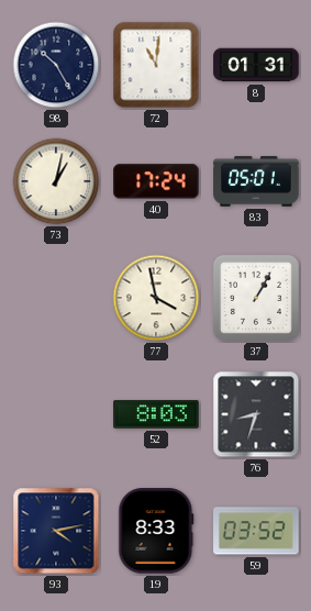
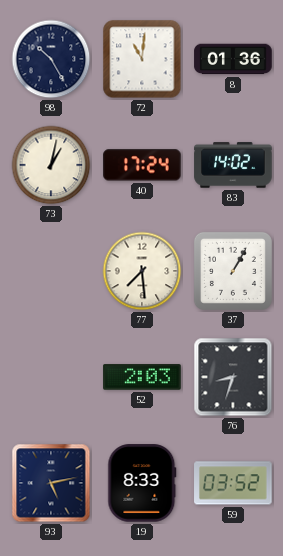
8: 01:31 -> 01:36 (233, 59)
83: 05:01 -> 14:02 (233, 165)
77: 3:58 -> 7:29 (142, 271)
52: 8:03 -> 2:03 (142, 377)
93: 4:13 -> 5:13 (51, 483)
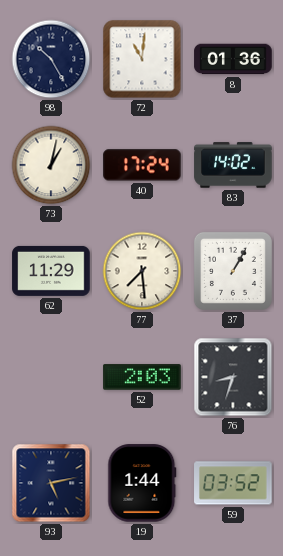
62: none -> 11:29 (51, 271)
19: 8:33 -> 1:44 (142, 483)
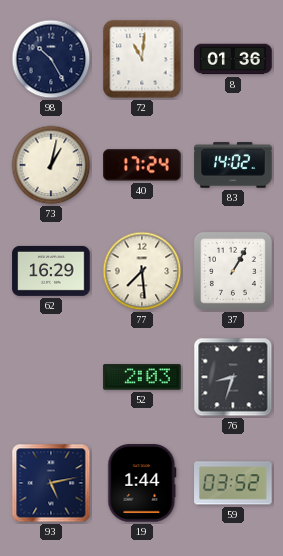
62: 11:29 -> 16:29 (51, 271)
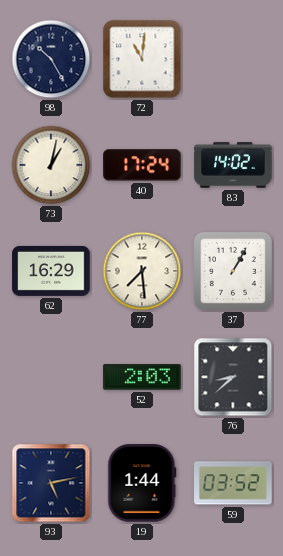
8: 01:36 -> none (233, 59)
76: 8:33 -> 8:38 (233, 377)
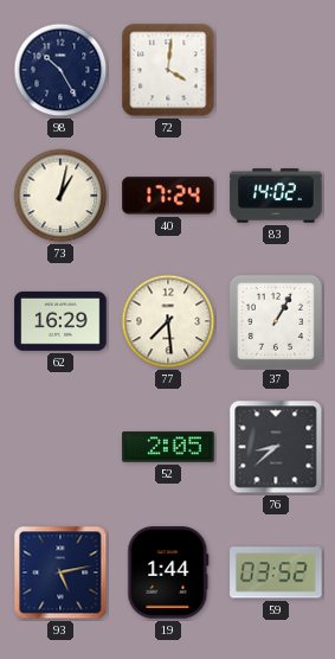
72: 11:01 -> 4:01 (168, 70)
52: 2:03 -> 2:05 (168, 447)
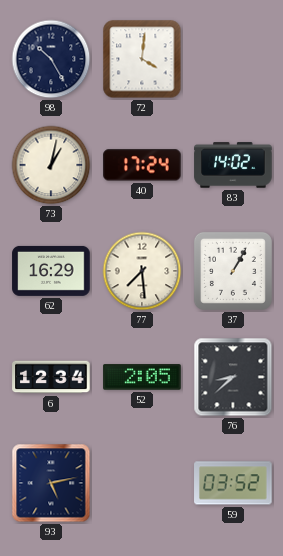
6: none -> 12:34 (51, 377)
19: 1:44 -> none (168, 572)
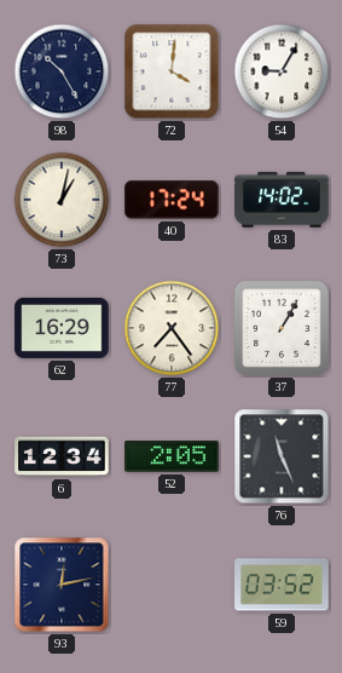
54: none -> 9:05 (282, 71)
77: 7:29 -> 7:24 (172, 328)
76: 8:38 -> 11:26 (282, 456)
93: 5:13 -> 12:13 (62, 585)
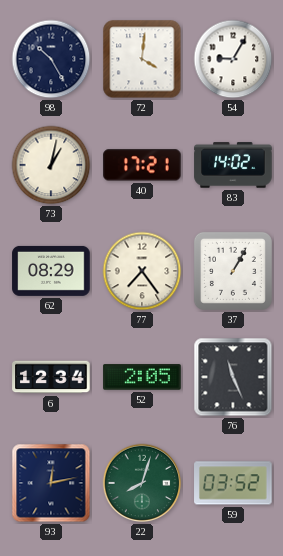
40: 17:24 -> 17:21 (142, 165)
62: 16:29 -> 08:29 (51, 271)
22: none -> 8:03 (142, 483)
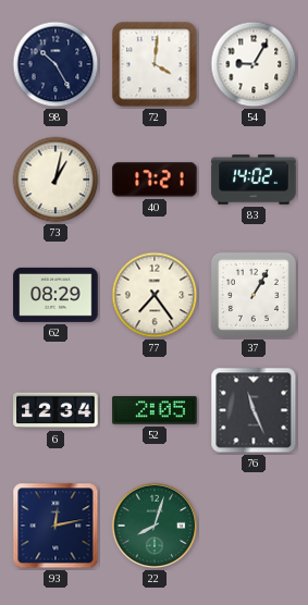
59: 03:52 -> none (233, 483)
